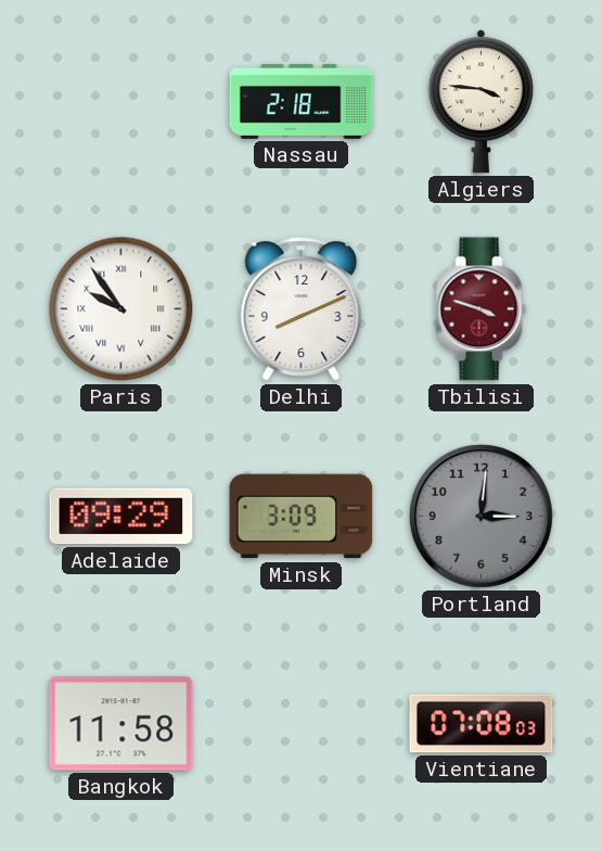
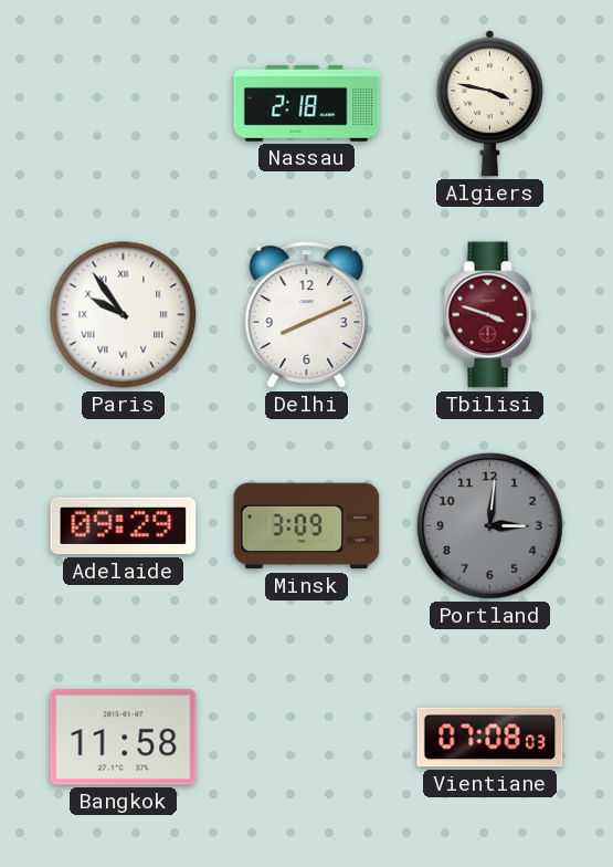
Algiers: 3:46 -> 3:47 (489, 104)
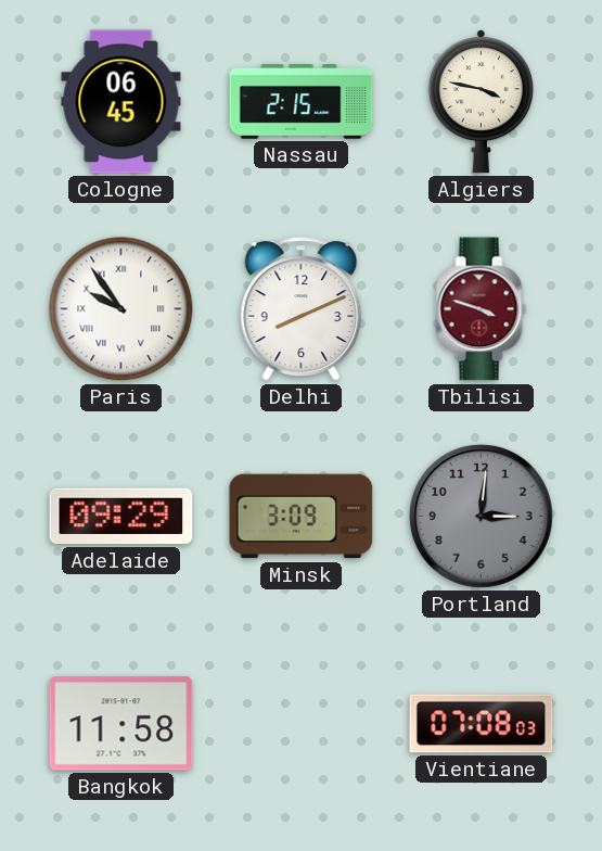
Cologne: none -> 06:45 (121, 102)
Nassau: 2:18 -> 2:15 (302, 101)
